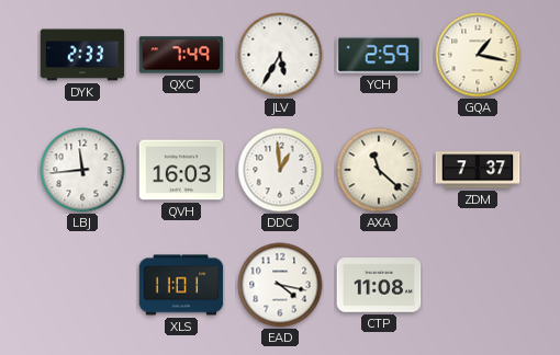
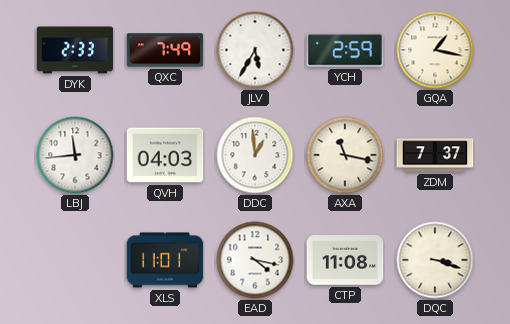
QVH: 16:03 -> 04:03 (165, 155)
AXA: 11:22 -> 11:17 (345, 155)
DQC: none -> 3:18 (435, 260)
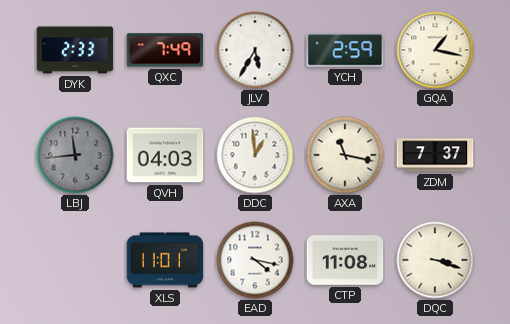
LBJ dial: white -> grey (75, 155)
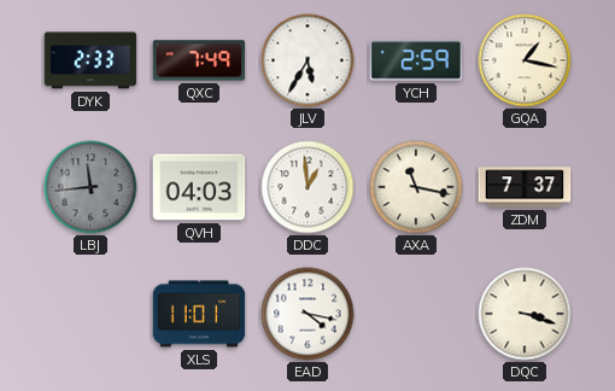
CTP: 11:08 -> none (345, 260)
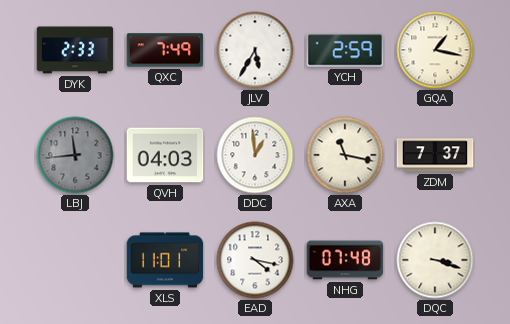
NHG: none -> 07:48 (345, 260)
